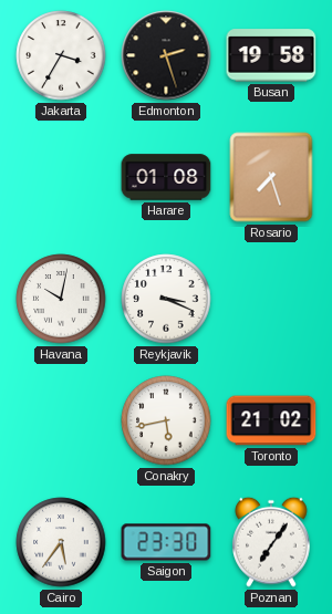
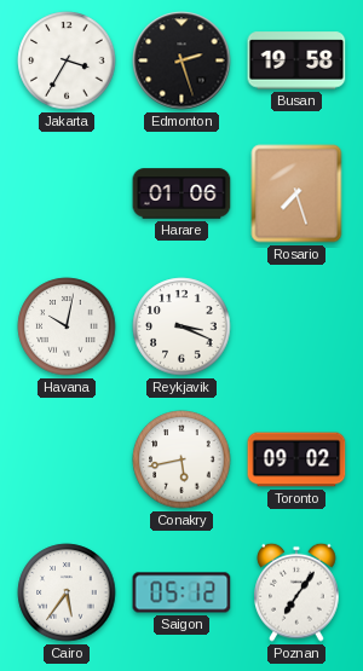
Harare: 01:08 -> 01:06 (181, 193)
Toronto: 21:02 -> 09:02 (296, 459)
Saigon: 23:30 -> 05:12 (181, 592)
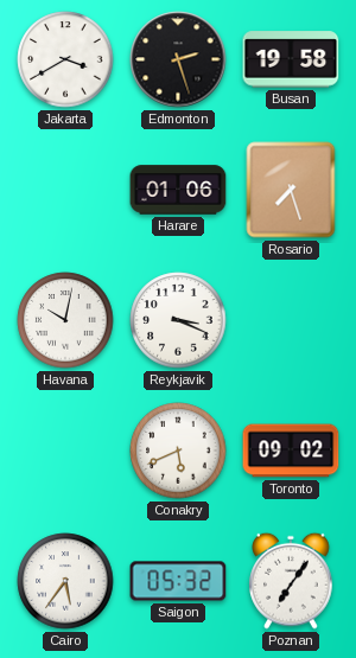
Jakarta: 3:35 -> 3:40 (65, 59)
Conakry: 5:43 -> 5:41 (178, 451)
Saigon: 05:12 -> 05:32 (178, 581)
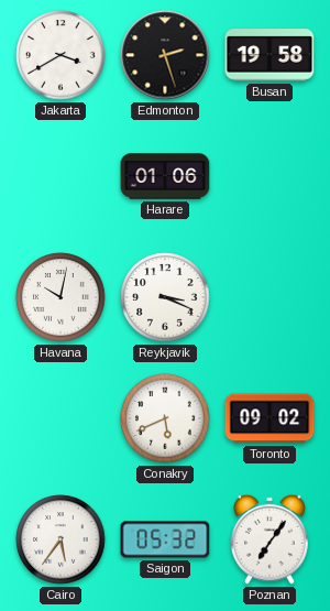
Rosario: 7:27 -> none (291, 190)
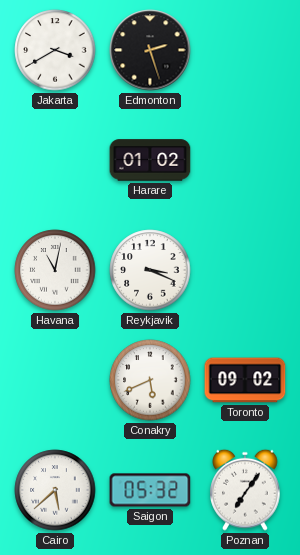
Busan: 19:58 -> none (269, 55)
Harare: 01:06 -> 01:02 (150, 160)
Havana: 10:02 -> 11:02 (55, 270)
Cairo: 5:36 -> 5:38 (55, 490)
